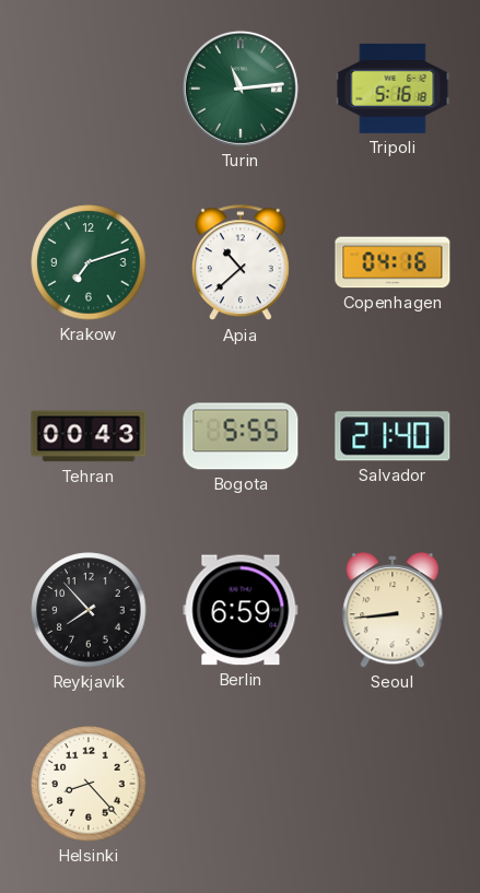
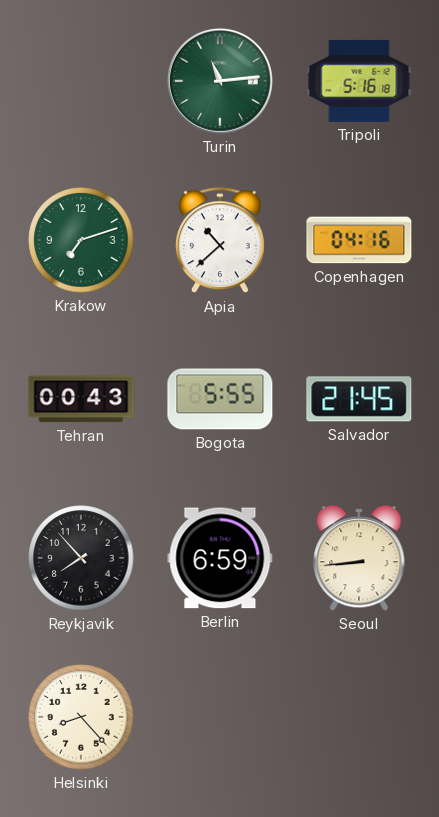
Salvador: 21:40 -> 21:45 (359, 399)
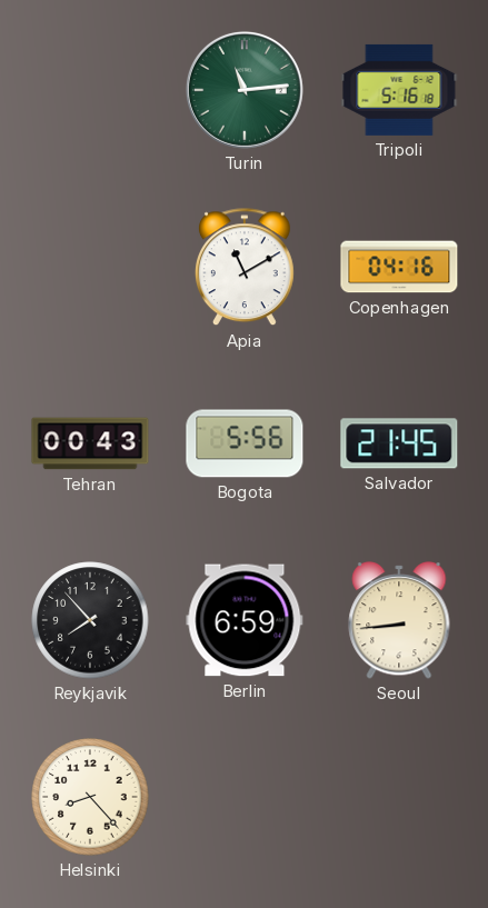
Krakow: 7:12 -> none (81, 240)
Apia: 10:38 -> 11:10 (245, 268)
Bogota: 5:55 -> 5:56 (245, 443)
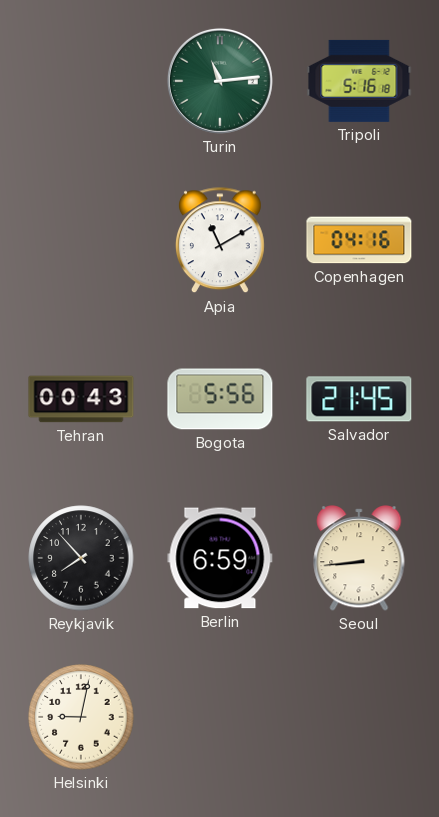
Helsinki: 8:23 -> 9:02 (81, 717)
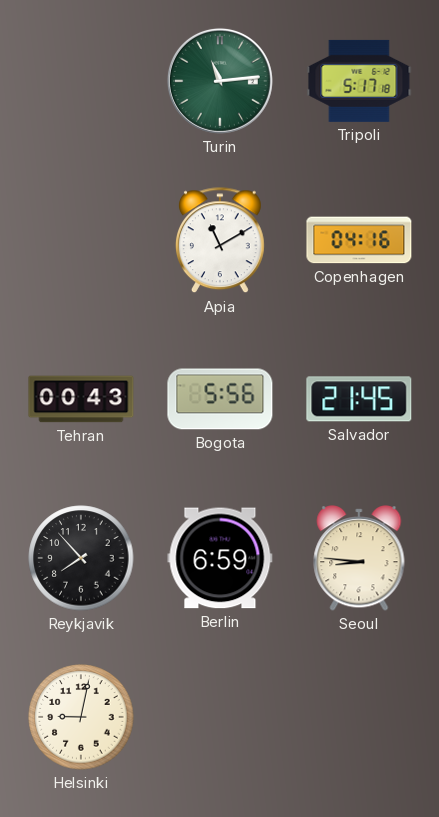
Tripoli: 5:16 -> 5:17 (359, 81)
Seoul: 8:44 -> 8:46 (359, 558)
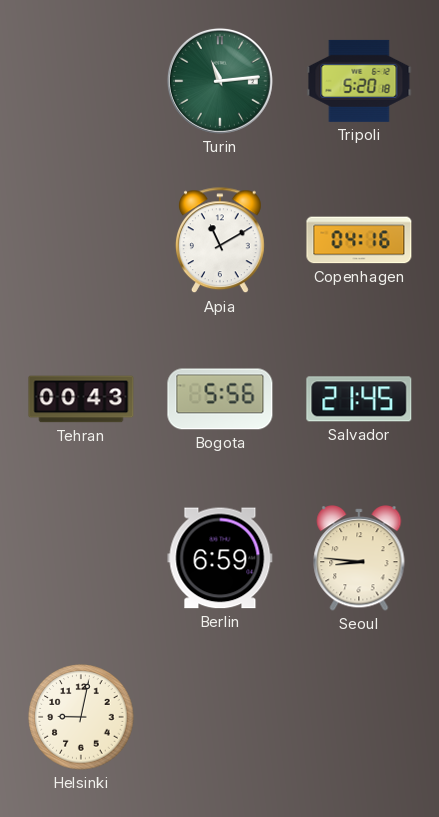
Tripoli: 5:17 -> 5:20 (359, 81)
Reykjavik: 7:53 -> none (81, 558)
